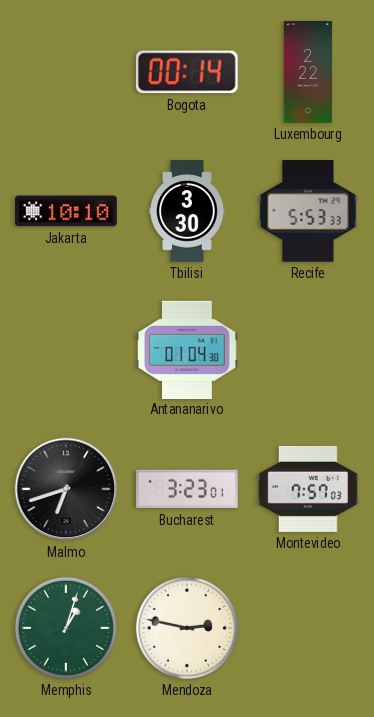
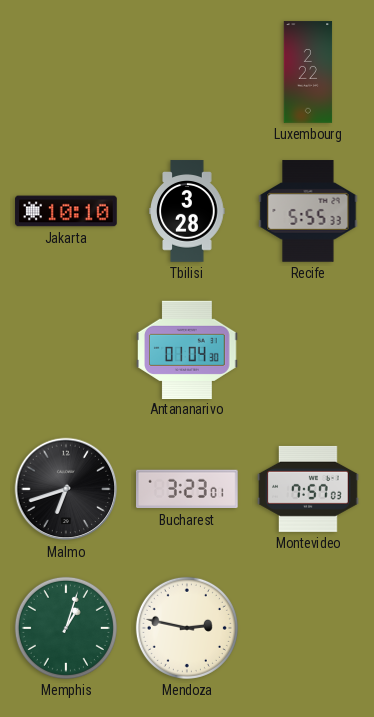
Bogota: 00:14 -> none (187, 72)
Tbilisi: 3:30 -> 3:28 (187, 211)
Recife: 5:53 -> 5:55 (308, 211)
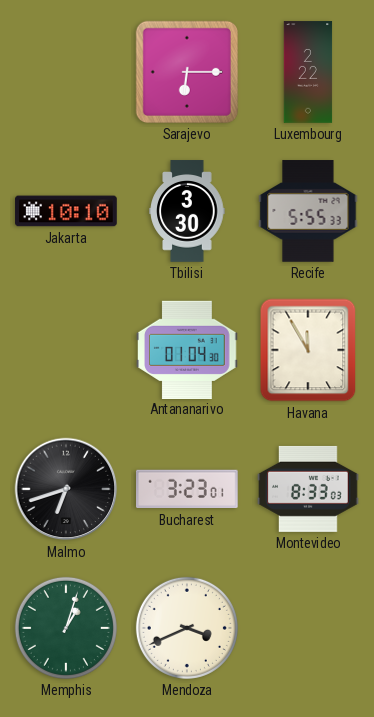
Sarajevo: none -> 6:15 (187, 72)
Tbilisi: 3:28 -> 3:30 (187, 211)
Havana: none -> 11:55 (308, 350)
Montevideo: 7:57 -> 8:33 (308, 489)
Mendoza: 2:47 -> 3:41 (187, 628)
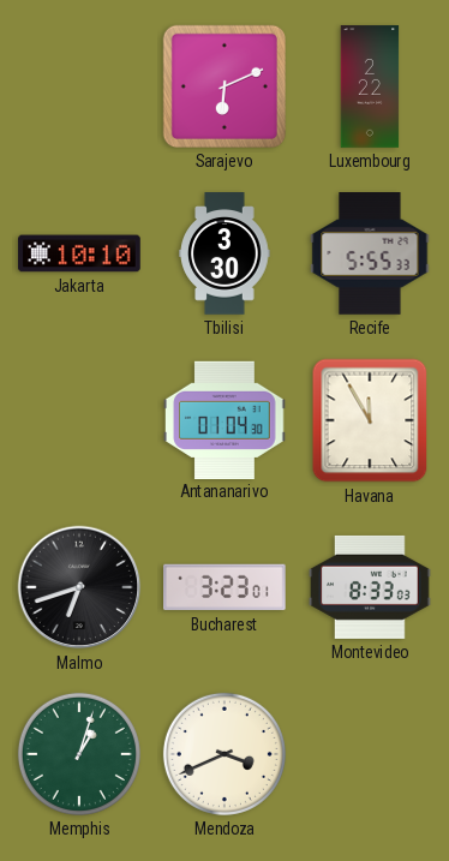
Sarajevo: 6:15 -> 6:11 (224, 86)
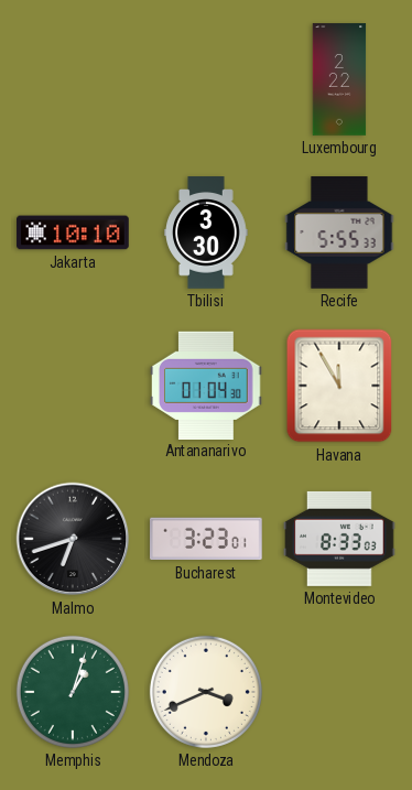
Sarajevo: 6:11 -> none (224, 86)
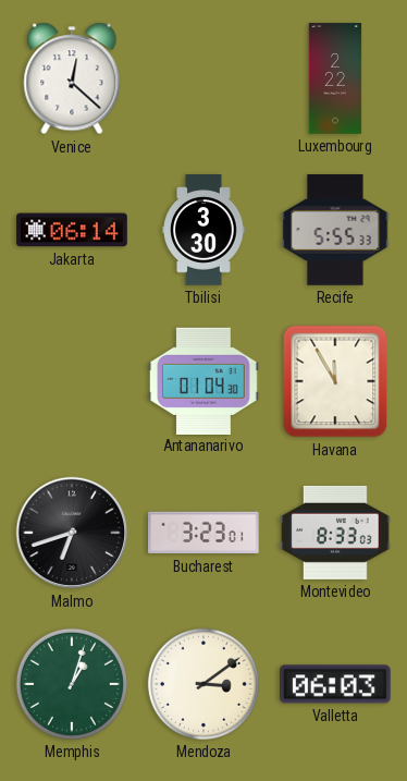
Venice: none -> 12:22 (72, 78)
Jakarta: 10:10 -> 06:14 (72, 230)
Mendoza: 3:41 -> 3:09 (203, 684)
Valletta: none -> 06:03 (336, 684)
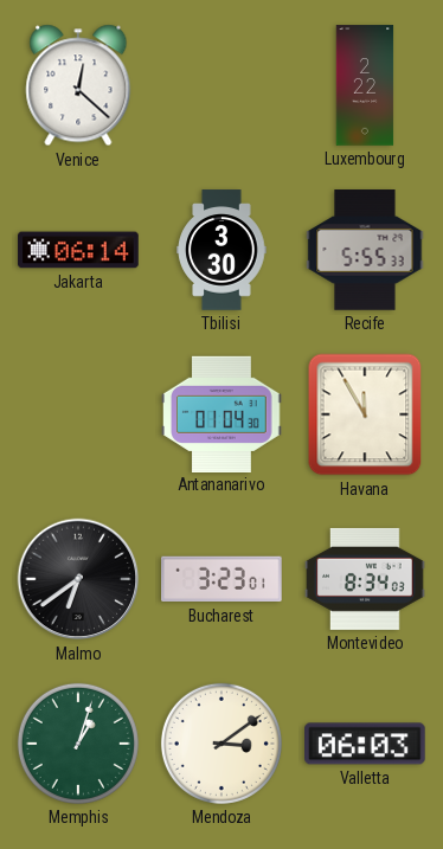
Malmo: 6:42 -> 6:39 (78, 579)
Montevideo: 8:33 -> 8:34 (365, 579)
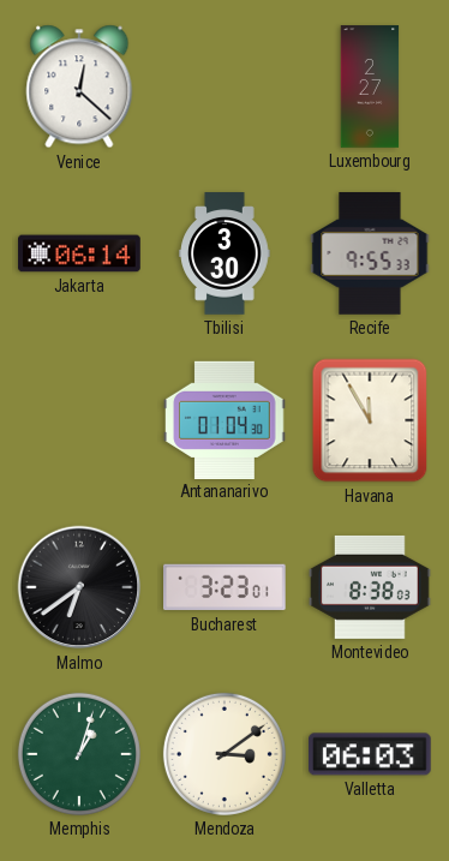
Luxembourg: 2:22 -> 2:27 (370, 86)
Recife: 5:55 -> 9:55 (370, 253)
Montevideo: 8:34 -> 8:38 (370, 587)
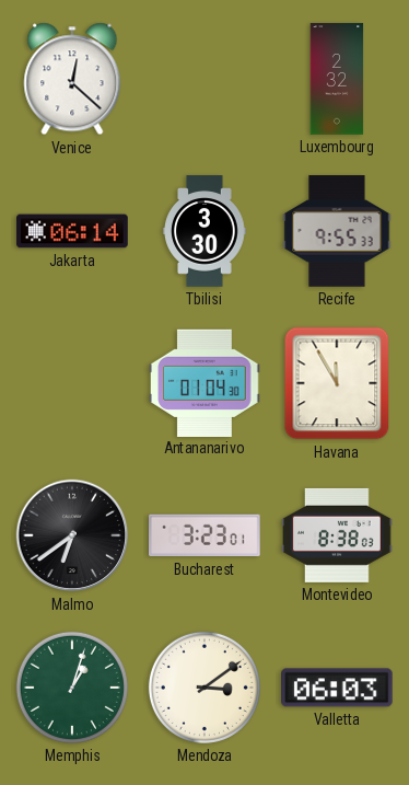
Luxembourg: 2:27 -> 2:32 (337, 79)
